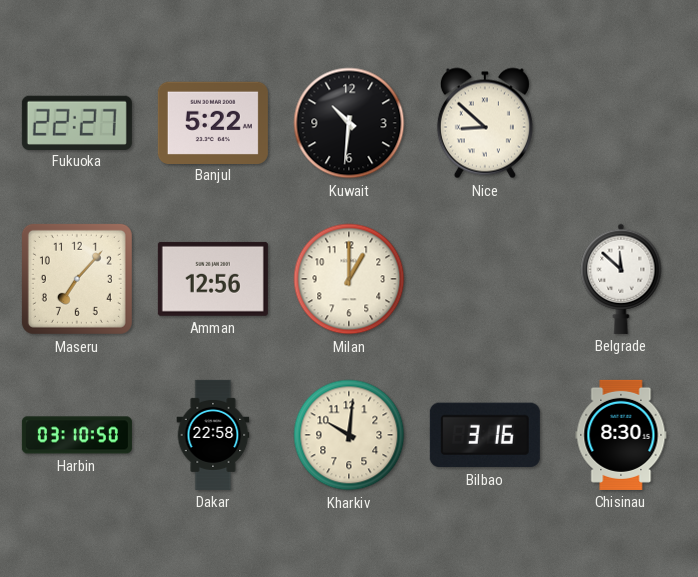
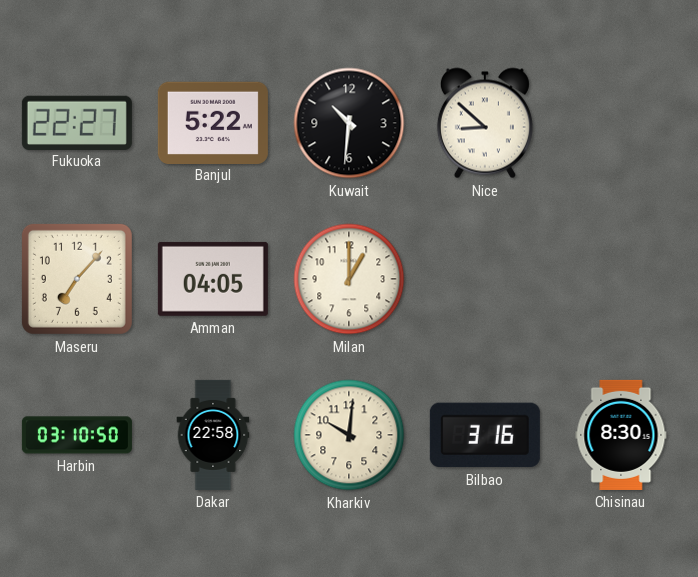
Amman: 12:56 -> 04:05 (213, 279)
Belgrade: 11:52 -> none (621, 279)
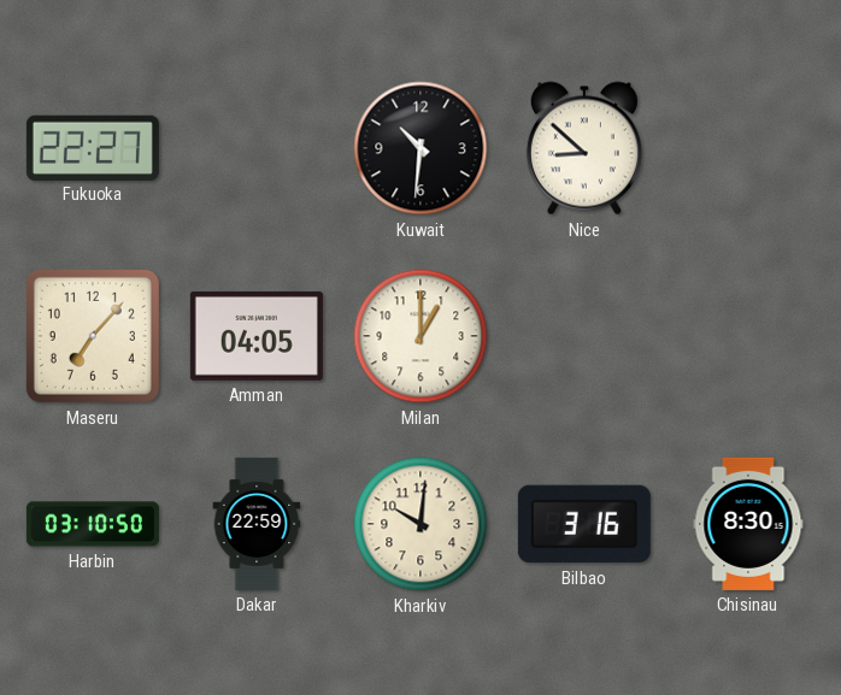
Banjul: 5:22 -> none (213, 122)
Dakar: 22:58 -> 22:59 (257, 524)
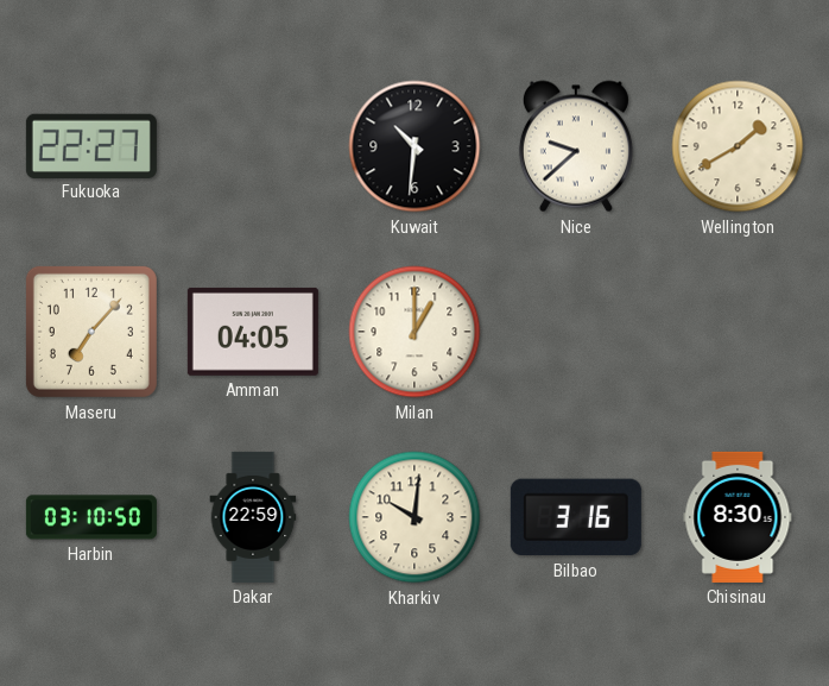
Nice: 8:52 -> 9:38 (576, 146)
Wellington: none -> 1:40 (738, 146)
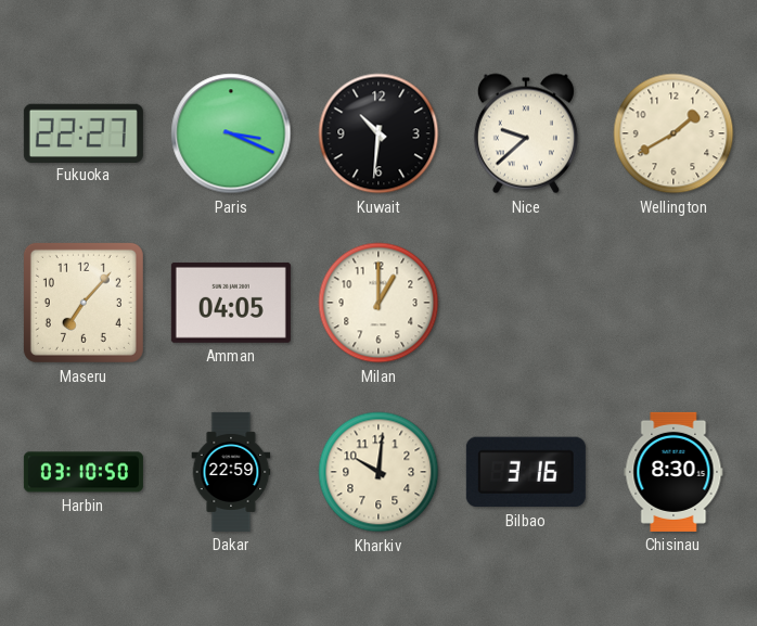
Paris: none -> 3:19 (231, 133)
